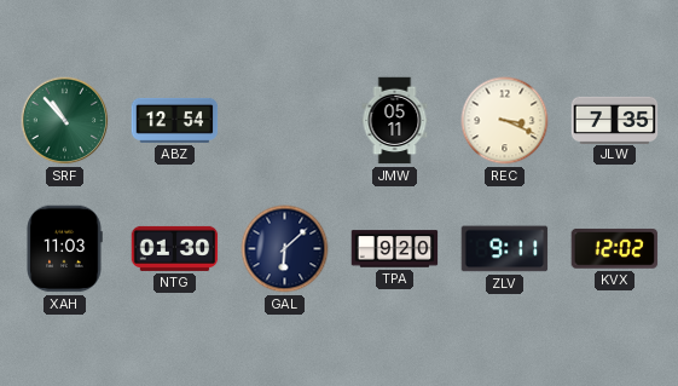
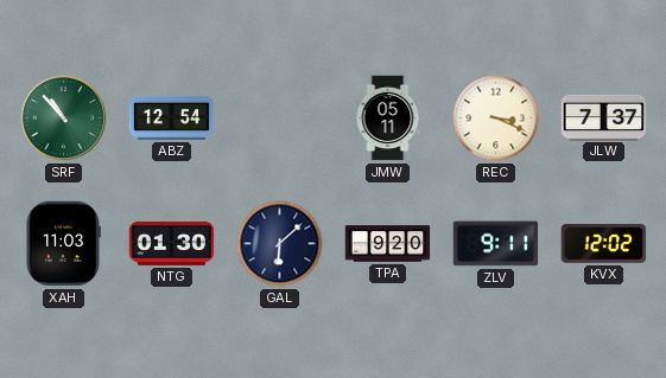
JLW: 7:35 -> 7:37 (604, 117)
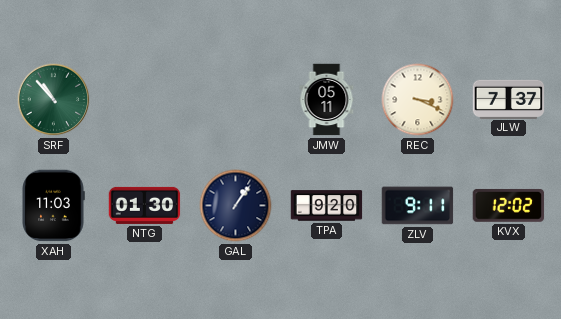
ABZ: 12:54 -> none (172, 117)
GAL: 6:08 -> 1:06 (236, 206)
